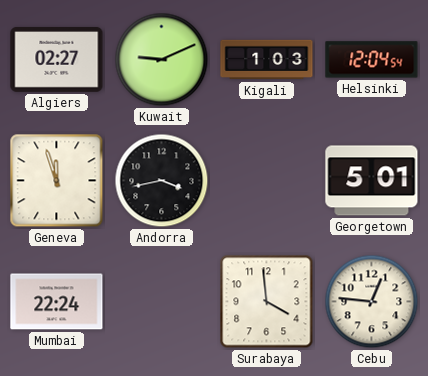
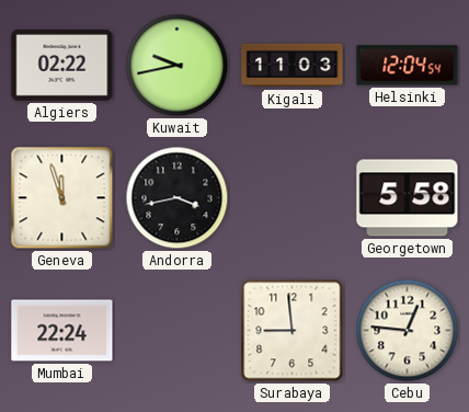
Algiers: 02:27 -> 02:22 (62, 65)
Kuwait: 9:11 -> 9:43 (178, 66)
Kigali: 1:03 -> 11:03 (293, 66)
Georgetown: 5:01 -> 5:58 (408, 198)
Surabaya: 3:59 -> 8:59 (293, 331)
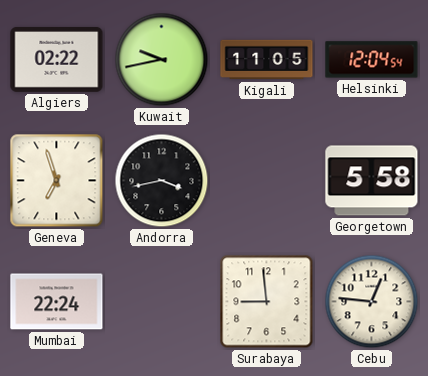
Kigali: 11:03 -> 11:05 (267, 60)
Geneva: 11:57 -> 6:57 (57, 181)
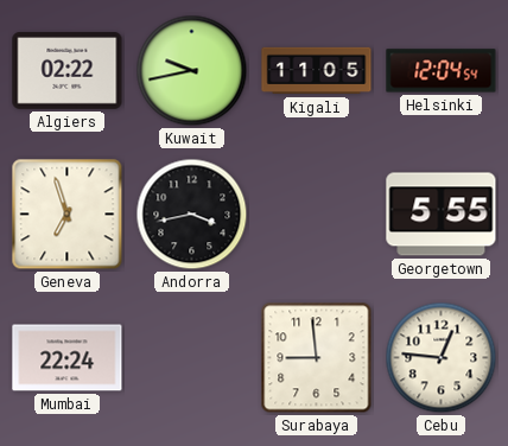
Georgetown: 5:58 -> 5:55 (442, 215)
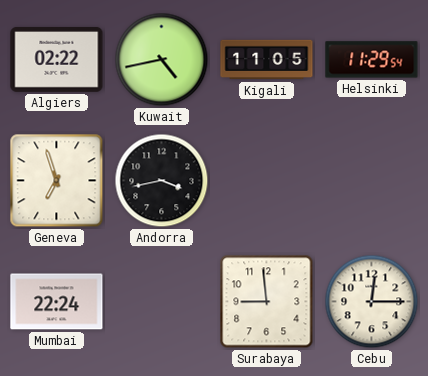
Kuwait: 9:43 -> 4:43 (162, 60)
Helsinki: 12:04 -> 11:29 (372, 60)
Georgetown: 5:55 -> none (442, 215)
Cebu: 12:46 -> 12:15 (372, 302)
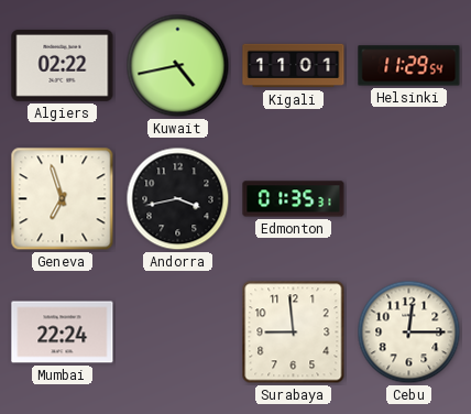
Kigali: 11:05 -> 11:01 (294, 66)
Edmonton: none -> 01:35 (294, 199)
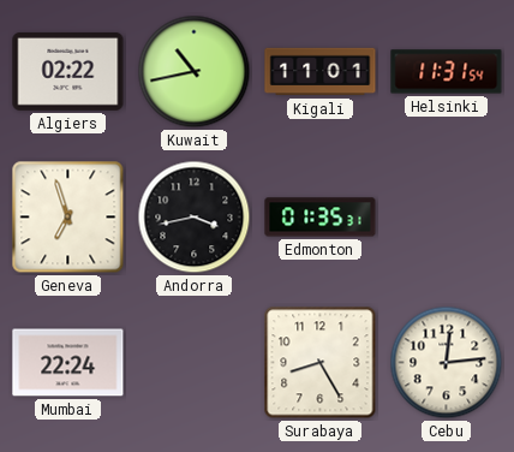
Kuwait: 4:43 -> 10:43 (195, 72)
Helsinki: 11:29 -> 11:31 (447, 72)
Surabaya: 8:59 -> 8:25 (321, 363)
Cebu: 12:15 -> 12:14 (447, 363)
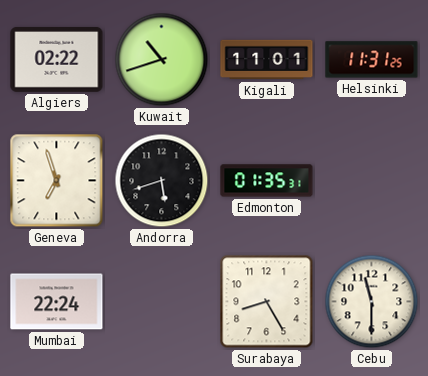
Kuwait: 10:43 -> 10:42 (162, 60)
Helsinki: 11:31:54 -> 11:31:25 (372, 60)
Andorra: 3:43 -> 5:42 (162, 181)
Cebu: 12:14 -> 11:30 (372, 302)
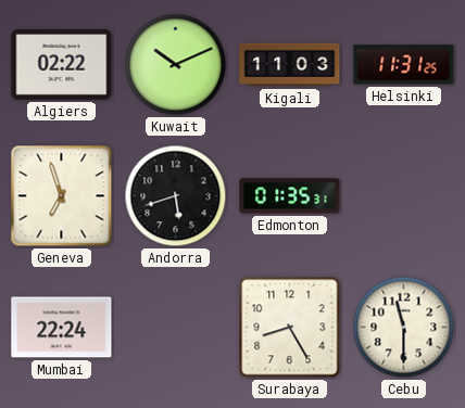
Kuwait: 10:42 -> 10:11 (176, 65)
Kigali: 11:01 -> 11:03 (290, 65)
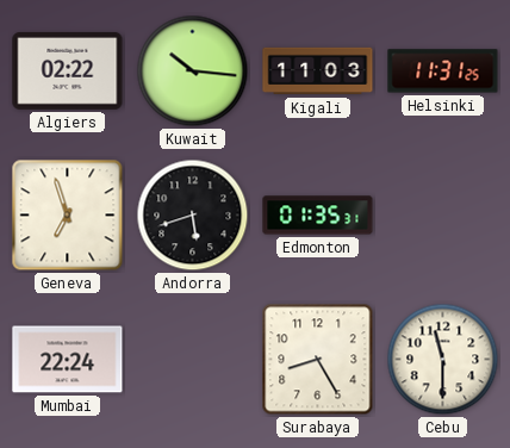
Kuwait: 10:11 -> 10:16 (193, 71)
